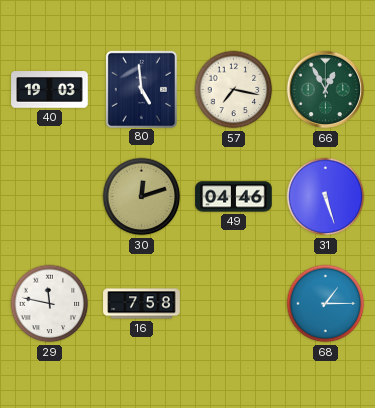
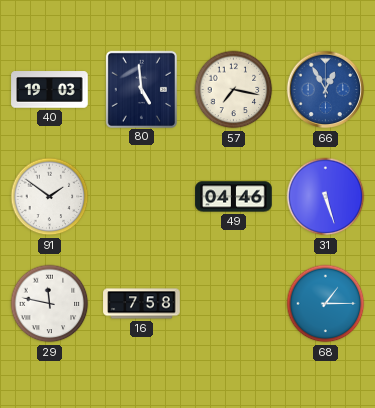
66 dial: green -> blue (326, 90)
91: none -> 1:51 (50, 197)
30: 12:12 -> none (142, 197)
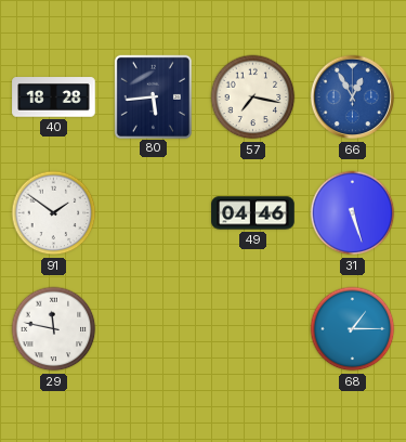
40: 19:03 -> 18:28 (54, 97)
80: 4:59 -> 5:44 (153, 96)
16: 7:58 -> none (142, 304)
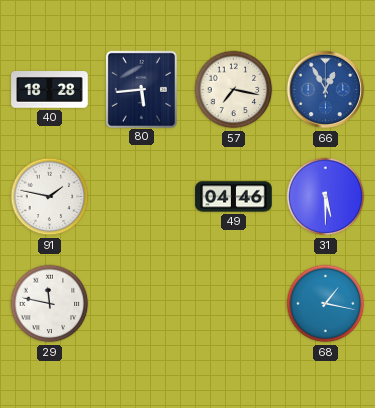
91: 1:51 -> 1:47 (50, 197)
31: 5:27 -> 5:30 (326, 197)
68: 1:15 -> 1:17 (326, 304)
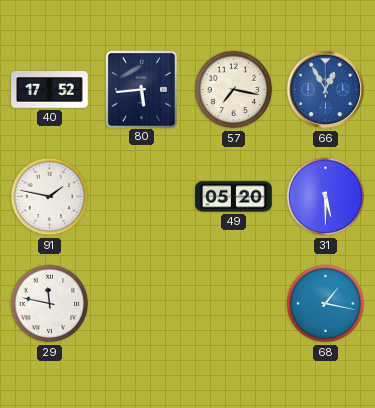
40: 18:28 -> 17:52 (50, 90)
49: 04:46 -> 05:20 (234, 197)
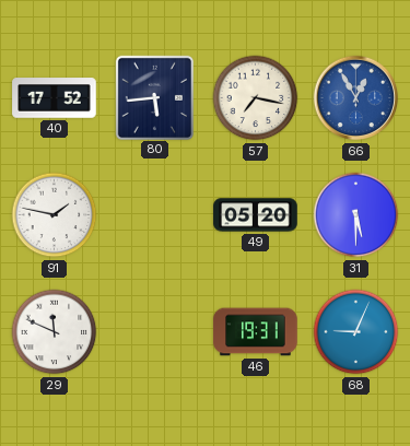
29: 11:47 -> 11:49 (55, 332)
46: none -> 19:31 (256, 332)
68: 1:17 -> 9:04 (356, 332)
